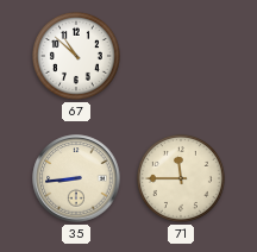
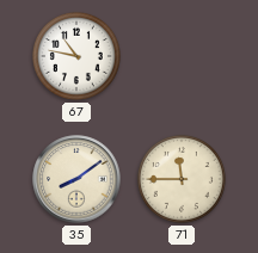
67: 10:52 -> 10:47 (76, 56)
35: 8:44 -> 8:09 (76, 179)
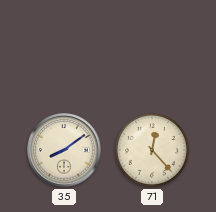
67: 10:47 -> none (76, 56)
71: 11:45 -> 12:23 (152, 150)
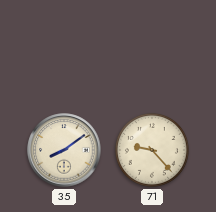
71: 12:23 -> 9:23 (152, 150)
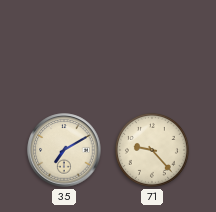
35: 8:09 -> 7:10 (64, 150)
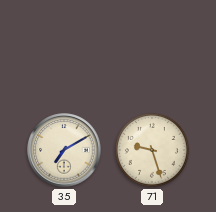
71: 9:23 -> 9:27 (152, 150)
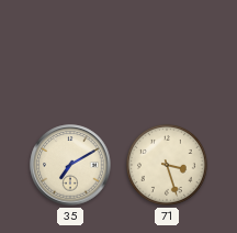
71: 9:27 -> 3:27 (167, 165)
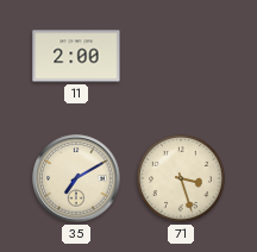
11: none -> 2:00 (76, 56)
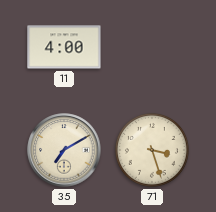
11: 2:00 -> 4:00 (64, 47)
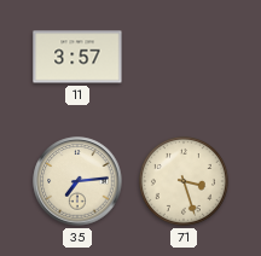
11: 4:00 -> 3:57 (77, 57)
35: 7:10 -> 7:14 (77, 181)
